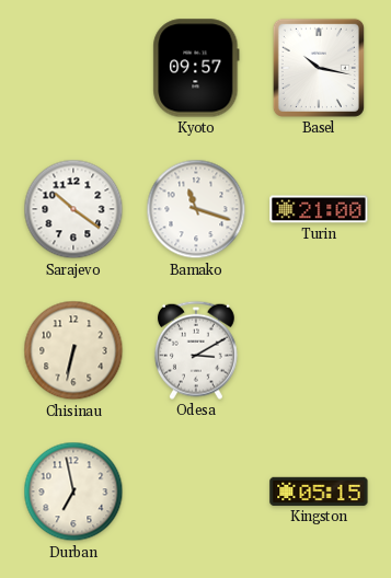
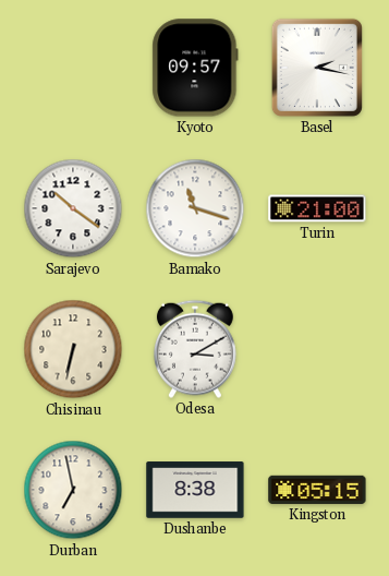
Basel: 10:17 -> 2:17 (317, 68)
Dushanbe: none -> 8:38 (195, 490)
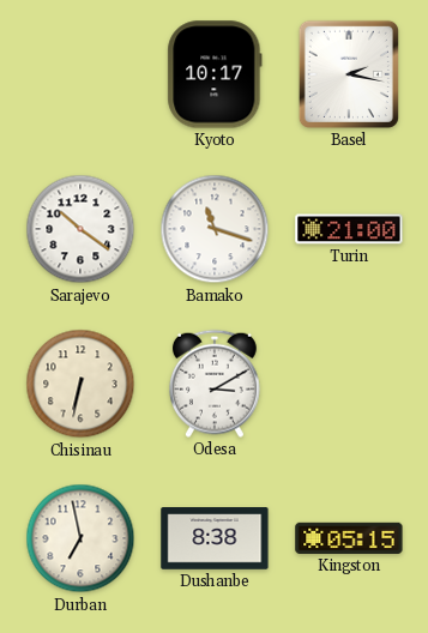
Kyoto: 09:57 -> 10:17 (215, 74)
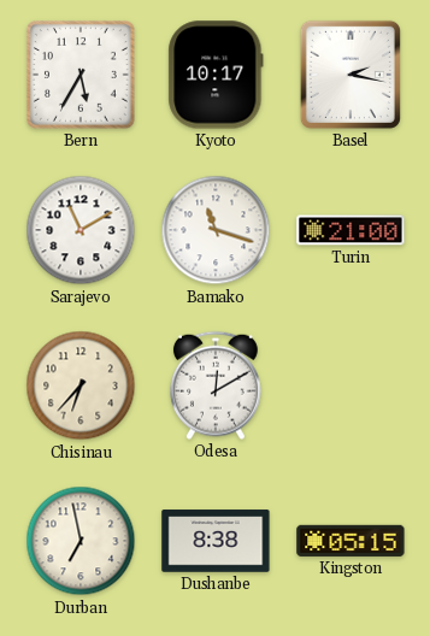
Bern: none -> 5:35 (81, 75)
Sarajevo: 10:21 -> 11:10 (81, 230)
Chisinau: 6:32 -> 6:37 (81, 385)
Odesa: 3:10 -> 12:10 (216, 385)
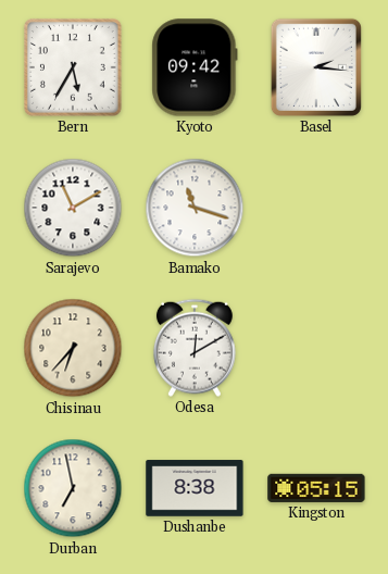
Kyoto: 10:17 -> 09:42 (195, 67)
Basel: 2:17 -> 2:16 (316, 67)
Turin: 21:00 -> none (351, 230)
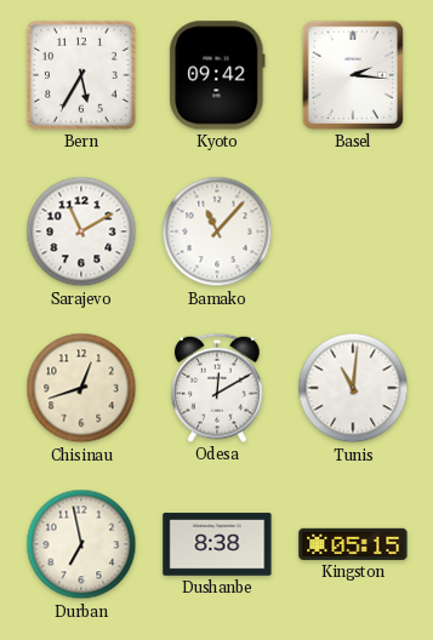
Bamako: 11:18 -> 11:07 (217, 232)
Chisinau: 6:37 -> 12:42 (81, 388)
Tunis: none -> 11:01 (353, 388)
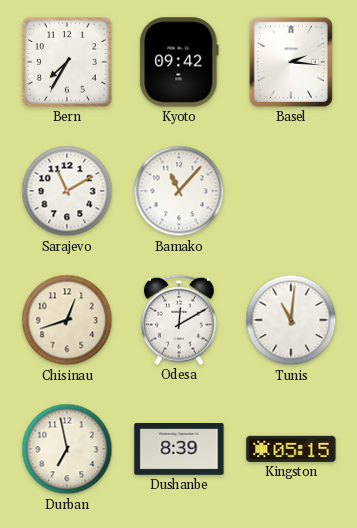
Bern: 5:35 -> 7:35 (67, 62)
Dushanbe: 8:38 -> 8:39 (179, 449)
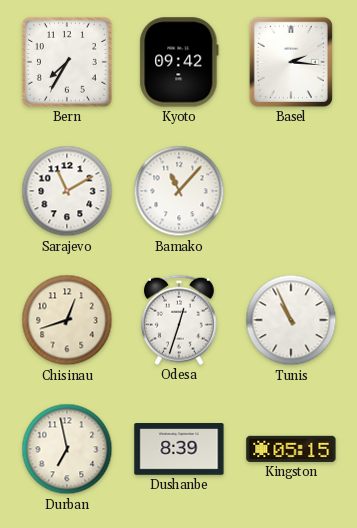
Odesa: 12:10 -> 12:33 (179, 320)
Tunis: 11:01 -> 10:56 (291, 320)
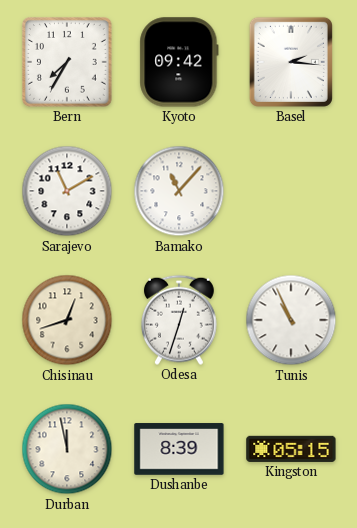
Durban: 6:58 -> 11:58 (67, 449)
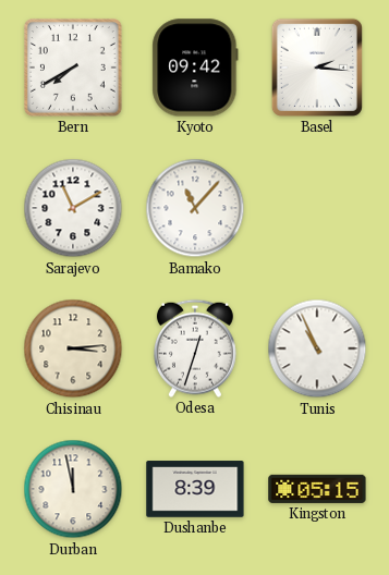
Bern: 7:35 -> 7:40 (73, 68)
Chisinau: 12:42 -> 3:14 (73, 348)
